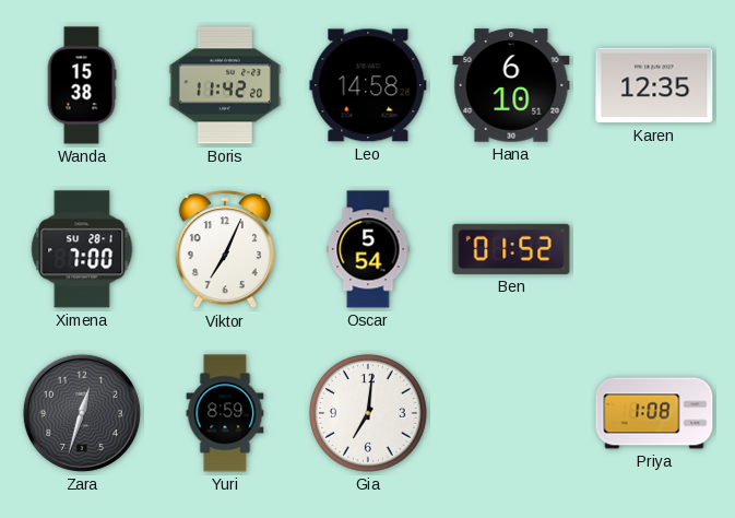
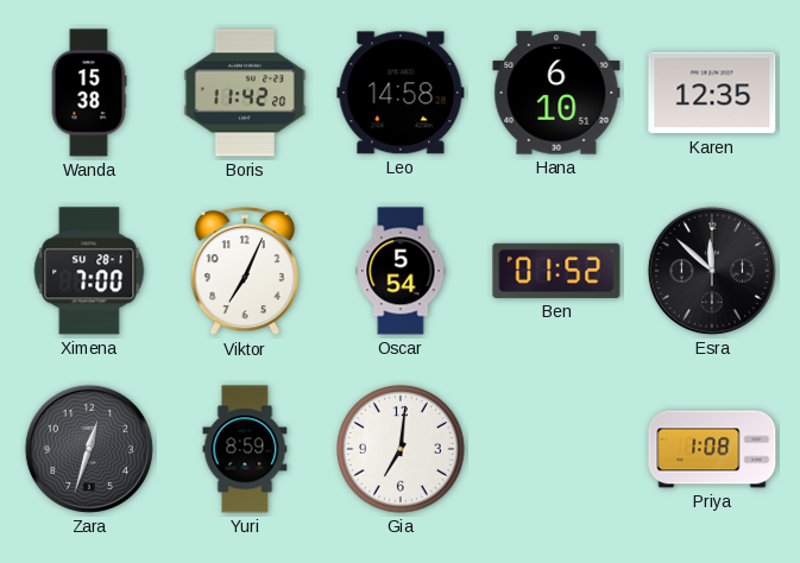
Esra: none -> 11:52 (712, 271)
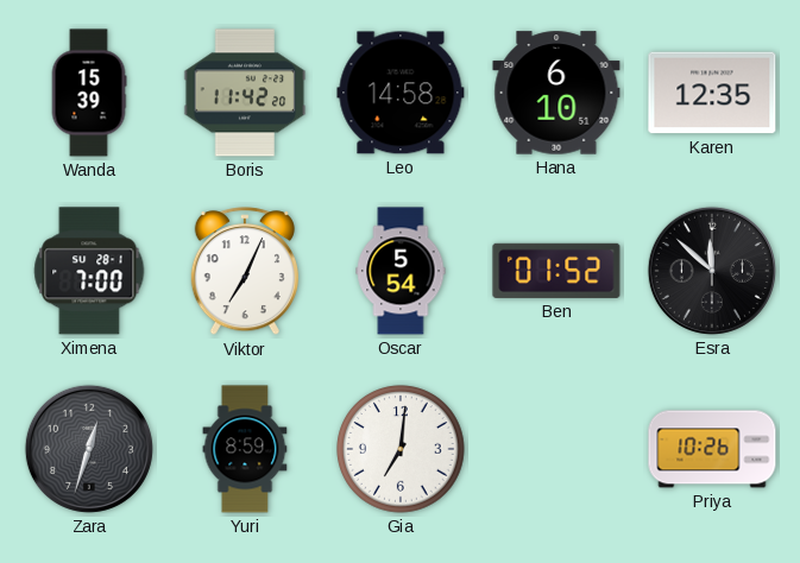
Wanda: 15:38 -> 15:39 (89, 93)
Priya: 1:08 -> 10:26 (712, 449)
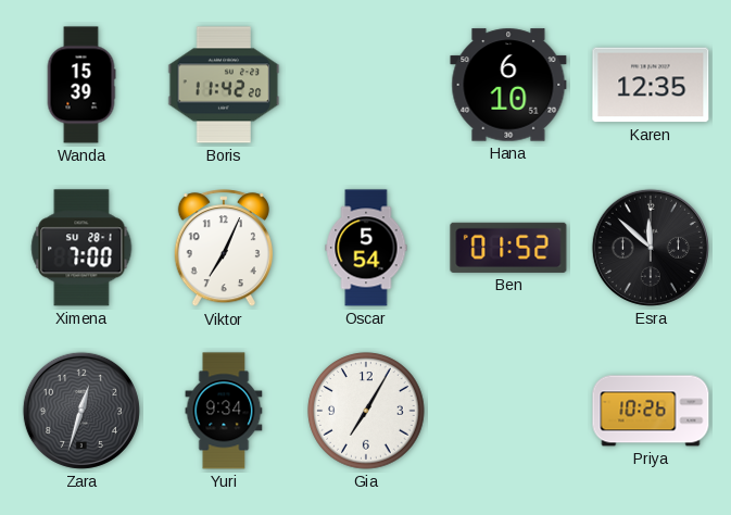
Leo: 14:58 -> none (401, 93)
Yuri: 8:59 -> 9:34 (224, 411)
Gia: 7:01 -> 7:05 (366, 411)
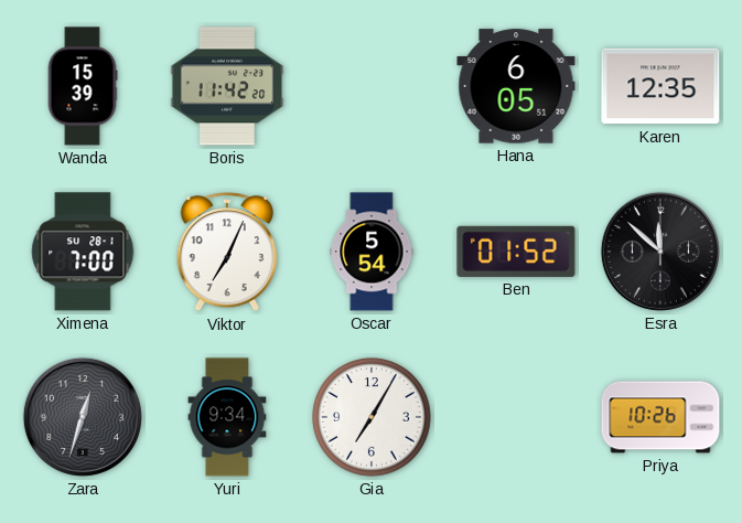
Hana: 6:10 -> 6:05 (516, 86)
